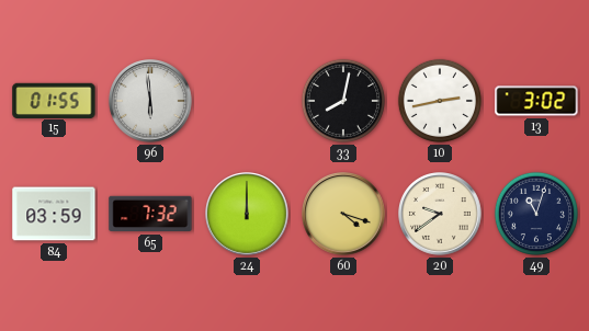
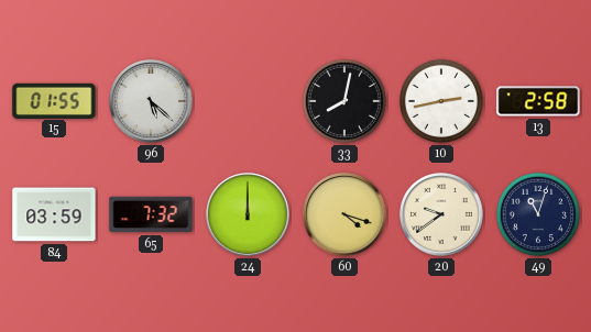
96: 5:59 -> 5:22 (152, 102)
13: 3:02 -> 2:58 (538, 101)
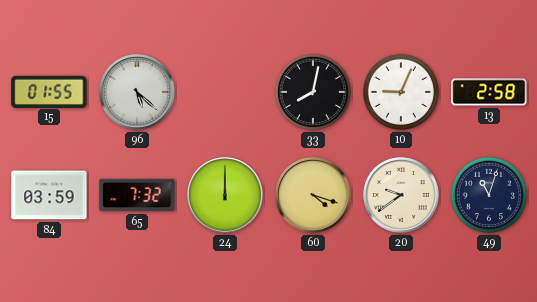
10: 2:43 -> 9:04 (401, 92)
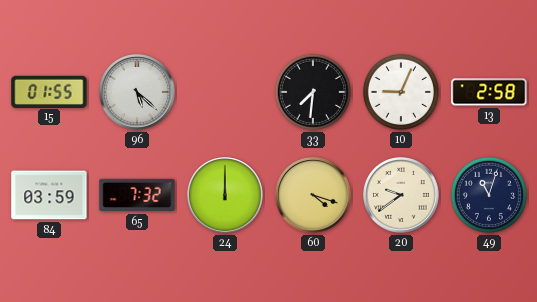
33: 8:02 -> 7:31 (313, 92)
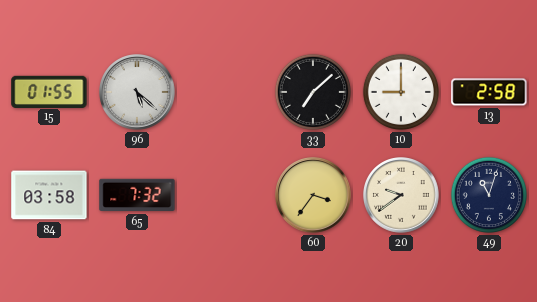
33: 7:31 -> 7:08 (313, 92)
10: 9:04 -> 9:00 (401, 92)
84: 03:59 -> 03:58 (49, 195)
24: 12:00 -> none (226, 196)
60: 4:18 -> 3:36 (314, 196)
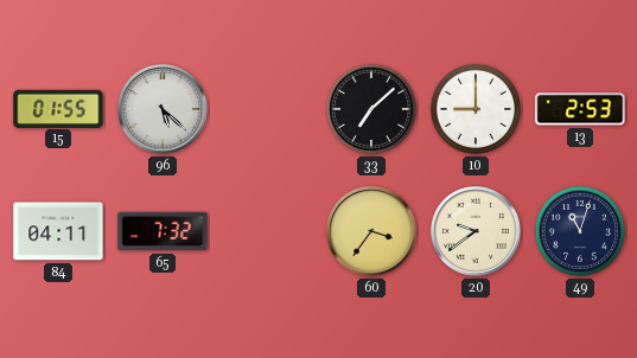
13: 2:58 -> 2:53 (580, 109)
84: 03:58 -> 04:11 (58, 231)
